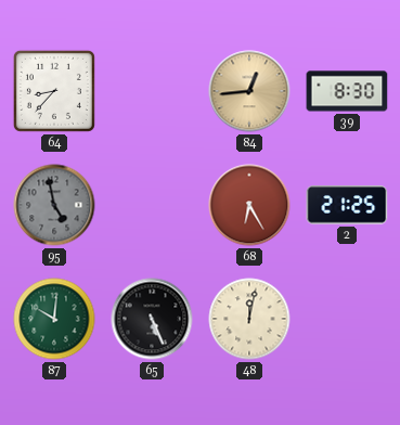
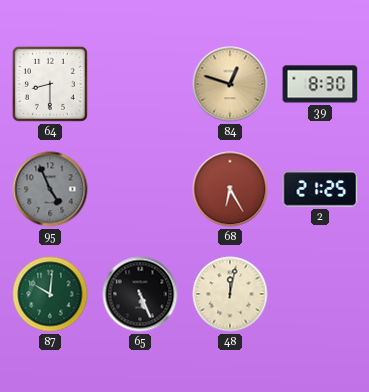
64: 8:37 -> 8:30 (50, 84)
84: 12:44 -> 12:48 (230, 84)
95: 4:58 -> 4:56 (50, 189)
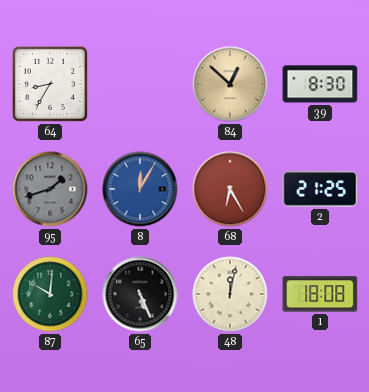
64: 8:30 -> 8:35 (50, 84)
84: 12:48 -> 12:52 (230, 84)
95: 4:56 -> 1:42 (50, 189)
8: none -> 12:05 (140, 189)
1: none -> 18:08 (320, 294)
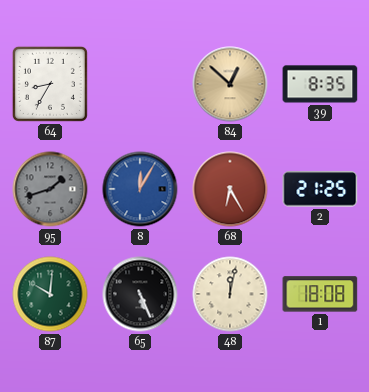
39: 8:30 -> 8:35 (320, 84)
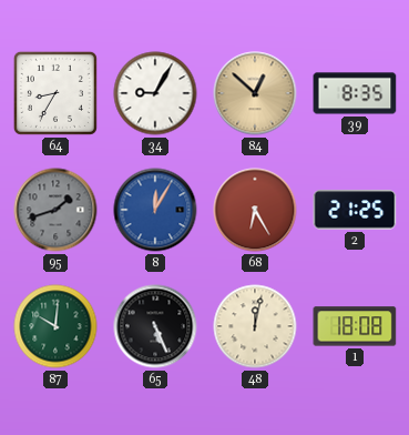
34: none -> 9:05 (155, 93)
